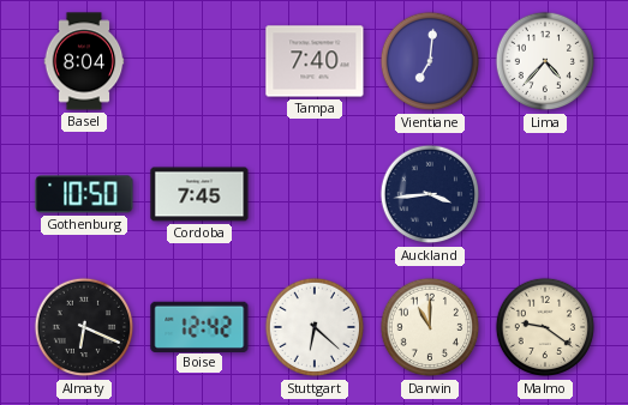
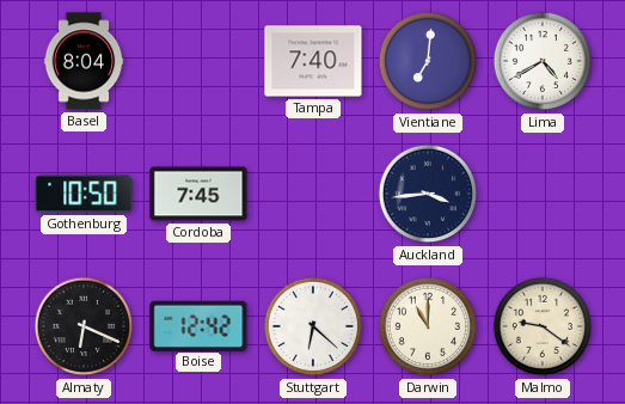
Lima: 4:37 -> 4:40 (543, 61)
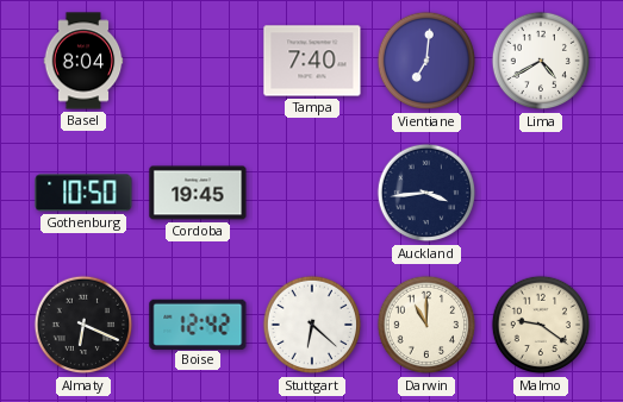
Cordoba: 7:45 -> 19:45 (198, 193)
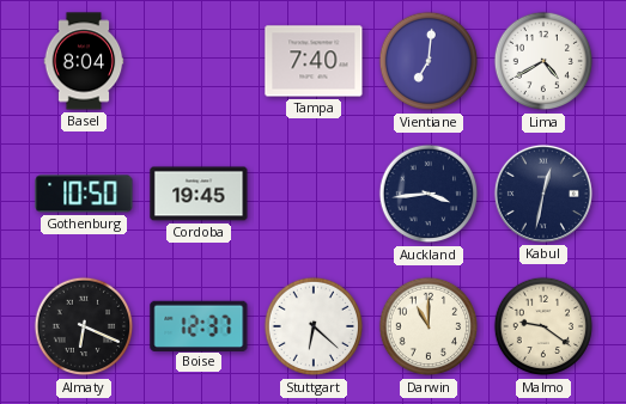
Kabul: none -> 12:32 (543, 194)
Boise: 12:42 -> 12:37 (199, 325)
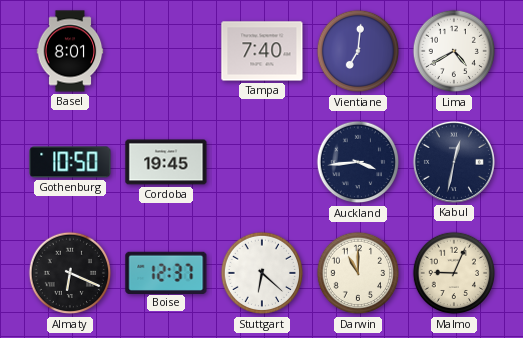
Basel: 8:04 -> 8:01 (70, 51)
Malmo: 9:21 -> 9:04 (454, 273)
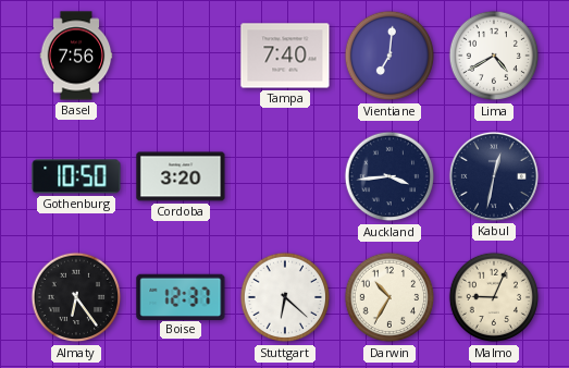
Basel: 8:01 -> 7:56 (76, 56)
Cordoba: 19:45 -> 3:20 (181, 176)
Almaty: 6:19 -> 6:24 (76, 297)
Darwin: 11:00 -> 10:35 (389, 297)
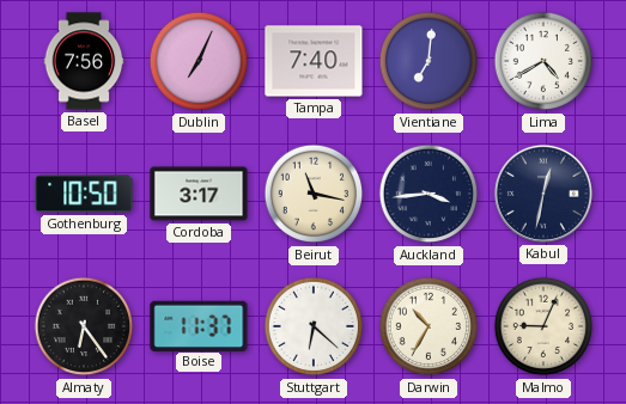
Dublin: none -> 7:04 (199, 61)
Cordoba: 3:20 -> 3:17 (199, 194)
Beirut: none -> 11:17 (314, 194)
Boise: 12:37 -> 11:37 (199, 325)
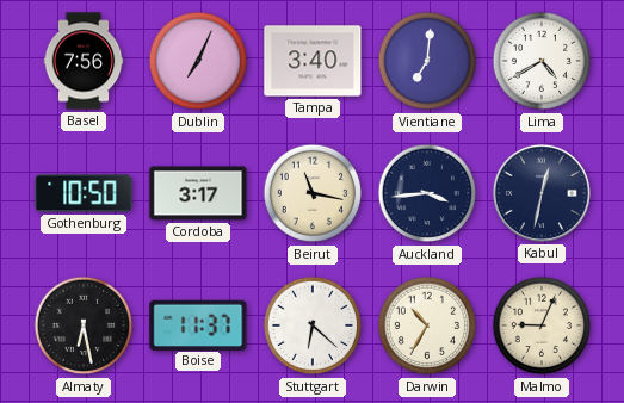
Tampa: 7:40 -> 3:40 (313, 61)
Almaty: 6:24 -> 6:28 (84, 325)
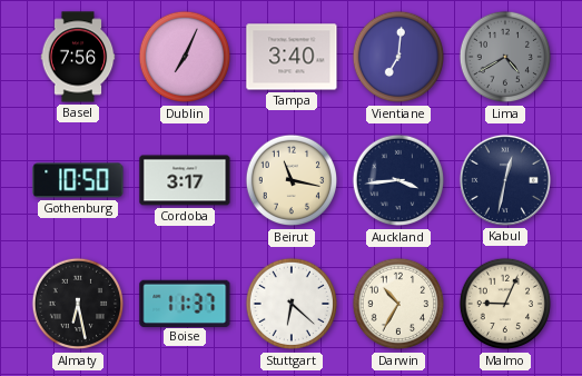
Lima dial: white -> grey (505, 57)
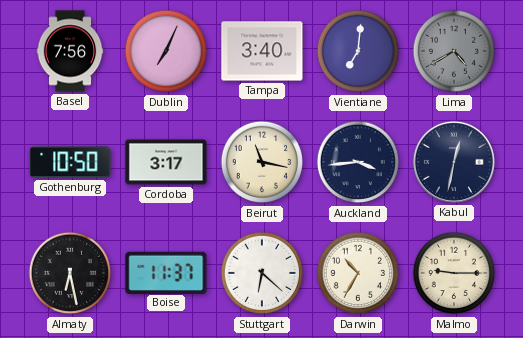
Malmo: 9:04 -> 9:15 (454, 273)
